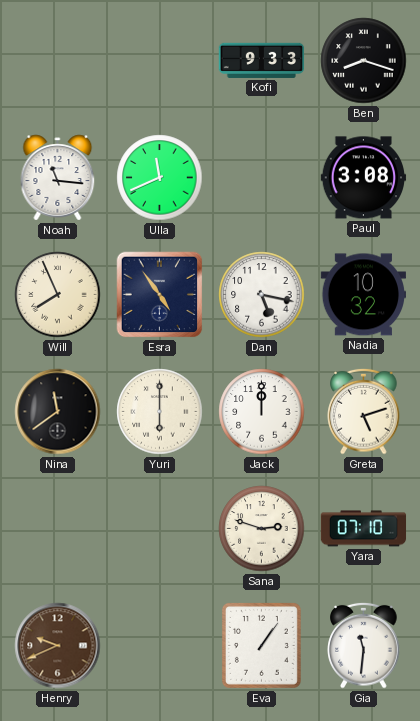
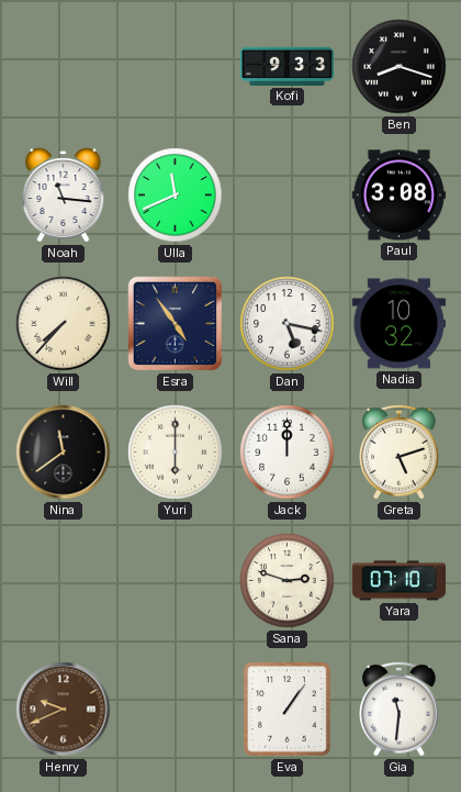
Will: 7:56 -> 7:37 (64, 324)
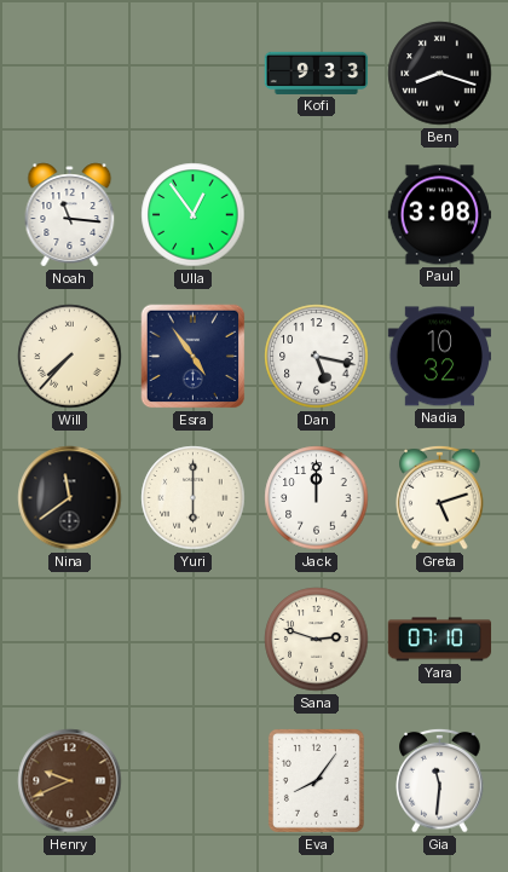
Ulla: 11:41 -> 12:54 (194, 215)
Eva: 1:06 -> 8:06 (316, 780)
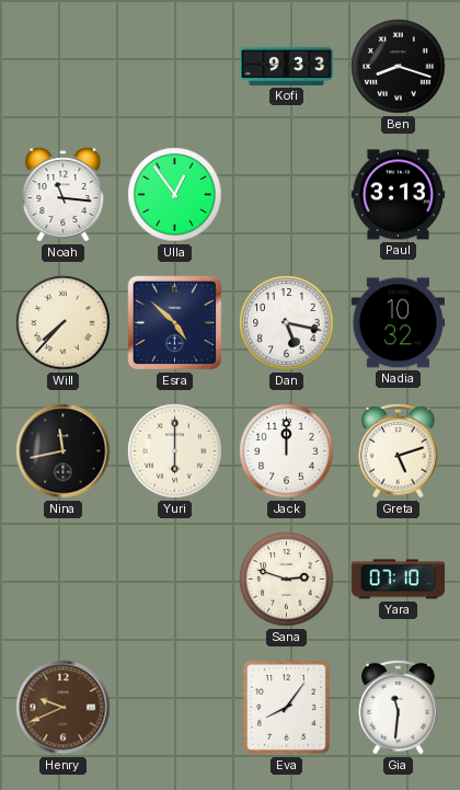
Paul: 3:08 -> 3:13 (399, 195)
Esra: 4:54 -> 4:52 (175, 323)
Nina: 11:39 -> 11:43 (64, 451)
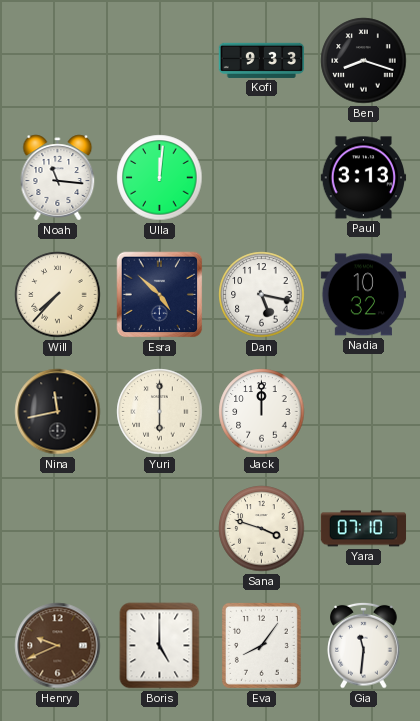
Ulla: 12:54 -> 12:01 (160, 178)
Greta: 5:12 -> none (399, 450)
Sana: 2:48 -> 3:48 (262, 529)
Boris: none -> 5:00 (160, 646)
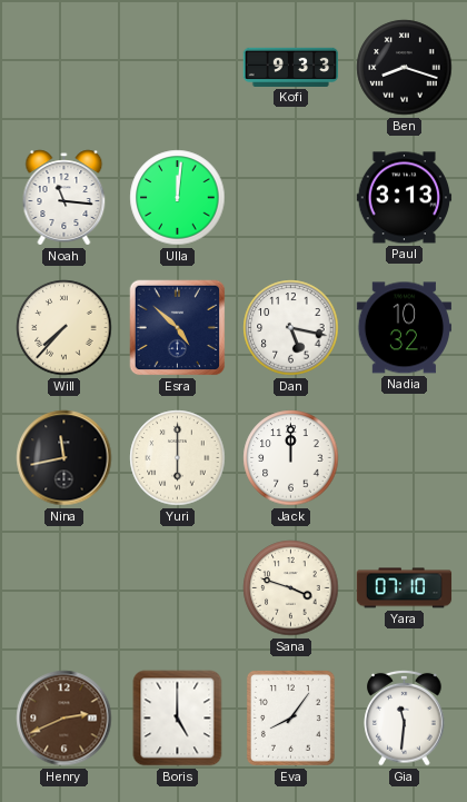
Henry: 9:41 -> 2:41 (64, 719)
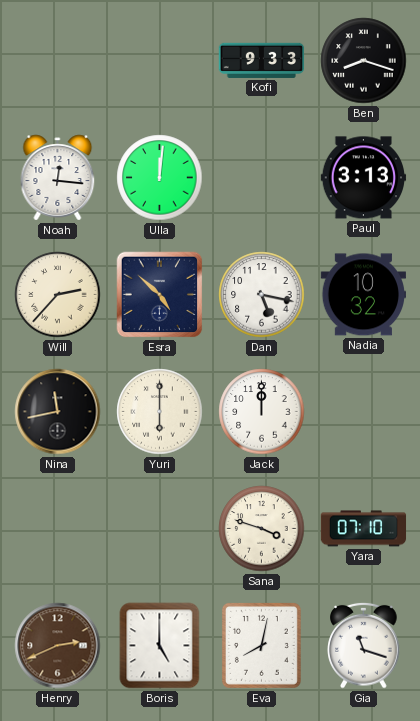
Noah: 11:16 -> 12:16 (58, 178)
Will: 7:37 -> 2:37 (58, 295)
Eva: 8:06 -> 8:02 (261, 645)
Gia: 11:31 -> 11:18 (364, 645)
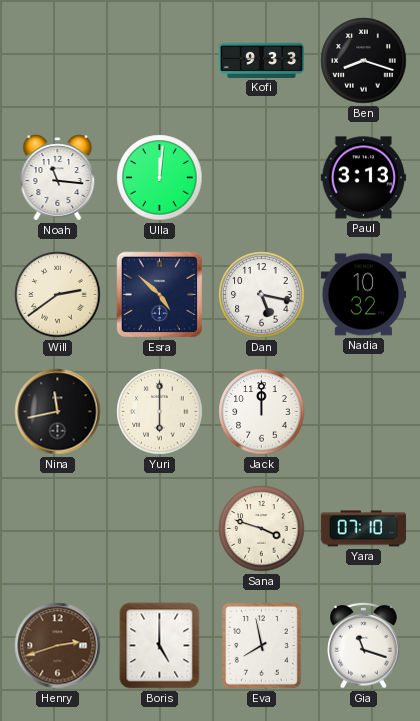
Noah: 12:16 -> 11:16 (58, 178)
Will: 2:37 -> 2:39 (58, 295)
Henry: 2:41 -> 2:42 (58, 646)
Eva: 8:02 -> 7:58 (261, 645)
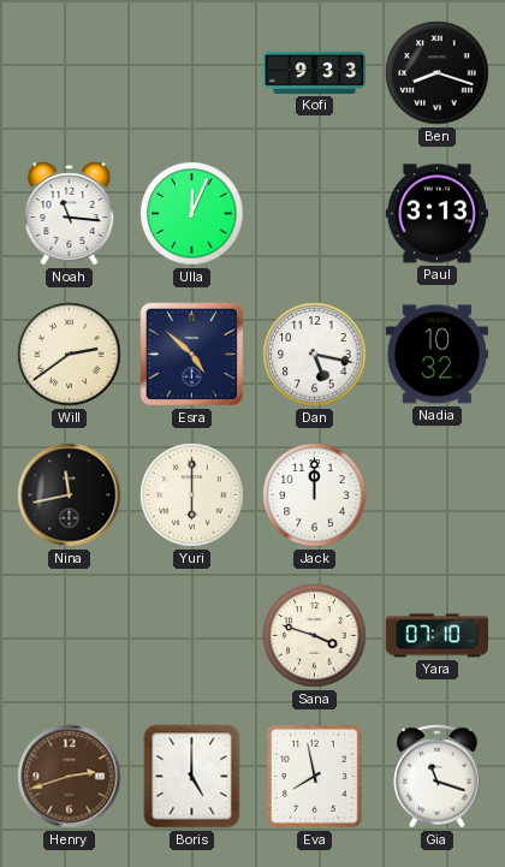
Ulla: 12:01 -> 12:04 (192, 214)
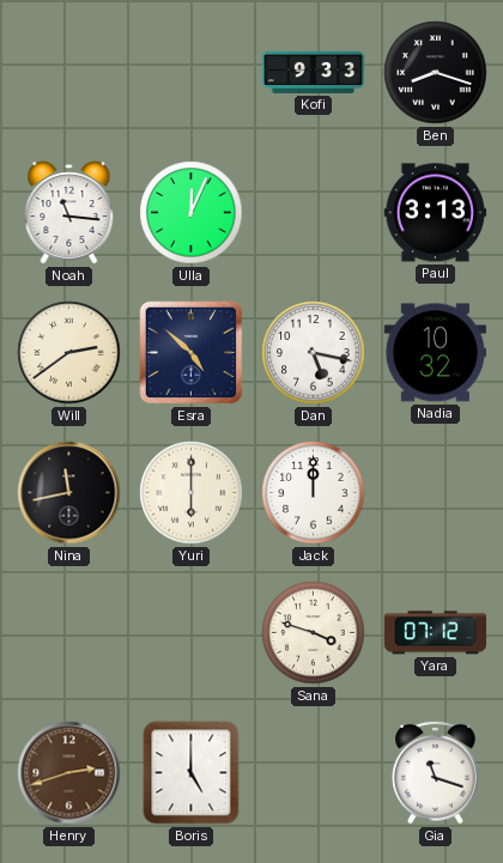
Yara: 07:10 -> 07:12 (436, 633)
Eva: 7:58 -> none (314, 776)
